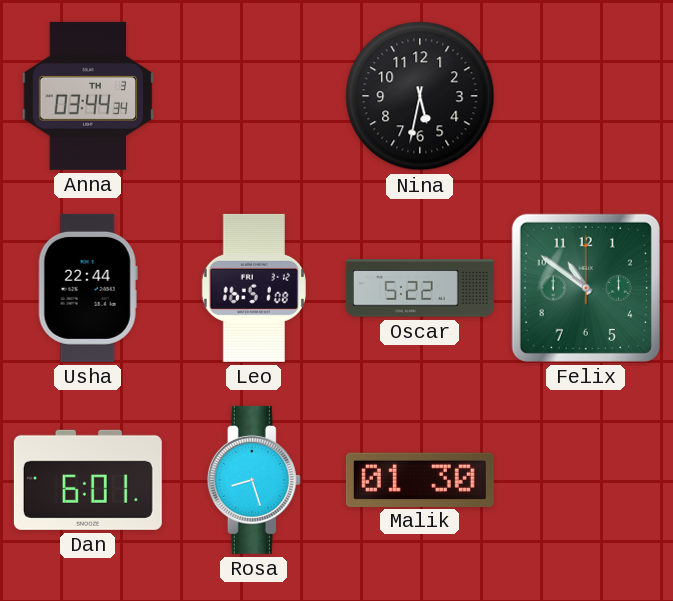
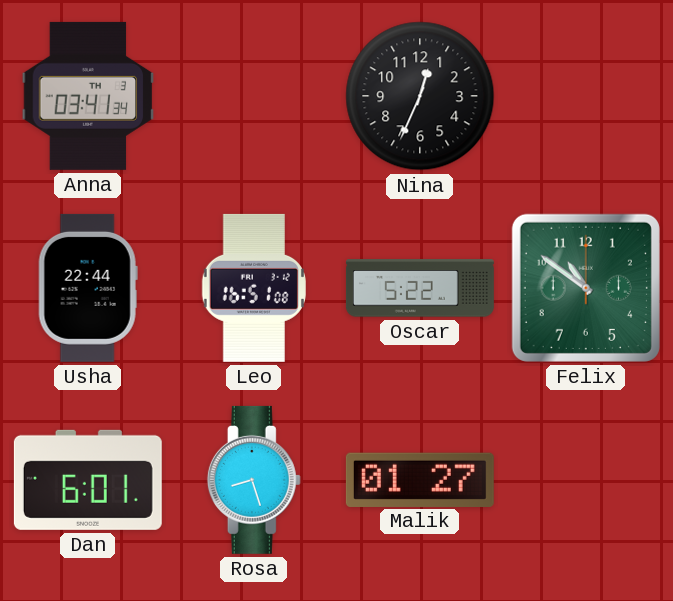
Anna: 03:44 -> 03:41 (88, 96)
Nina: 5:32 -> 12:34 (420, 96)
Malik: 01:30 -> 01:27 (420, 479)
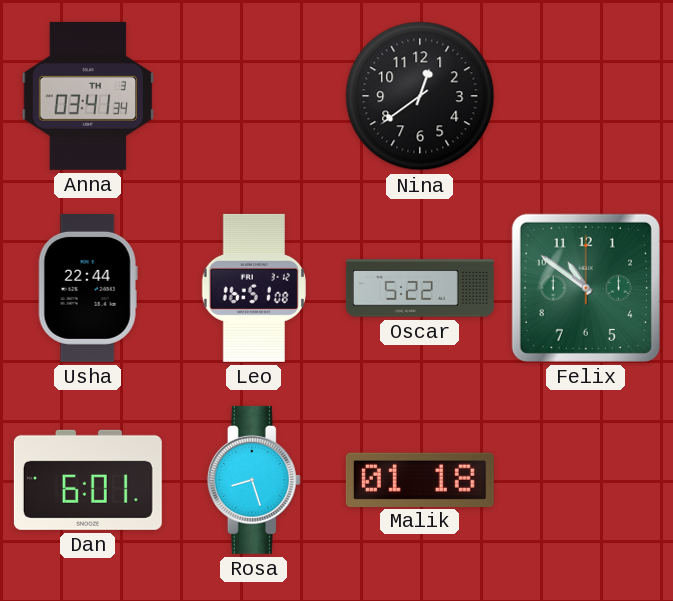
Nina: 12:34 -> 12:39 (420, 96)
Malik: 01:27 -> 01:18 (420, 479)
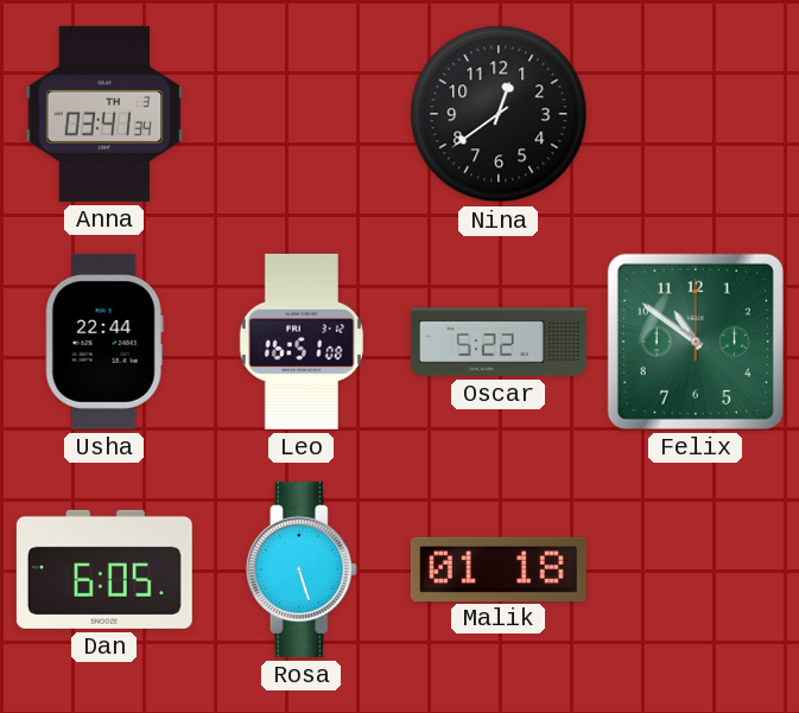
Dan: 6:01 -> 6:05 (104, 569)
Rosa: 8:27 -> 5:27 (302, 569)
